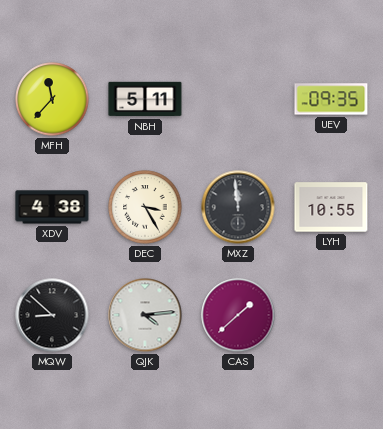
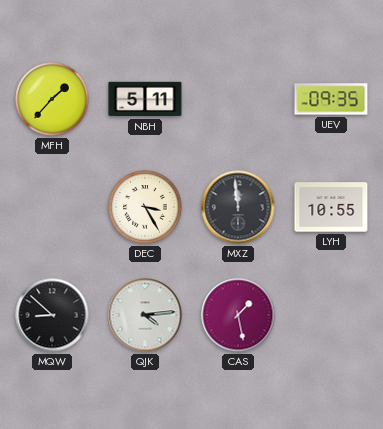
MFH: 11:37 -> 1:37 (52, 99)
XDV: 4:38 -> none (52, 207)
CAS: 1:38 -> 1:28 (238, 315)
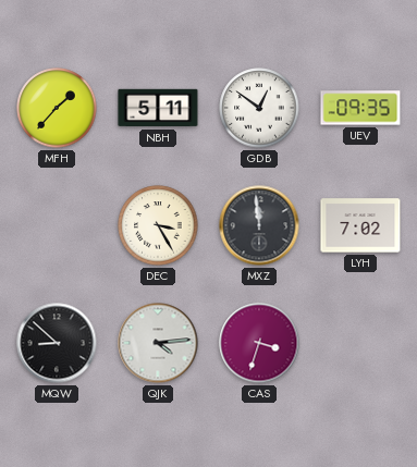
GDB: none -> 12:51 (259, 108)
LYH: 10:55 -> 7:02 (360, 225)
CAS: 1:28 -> 3:33 (259, 343)
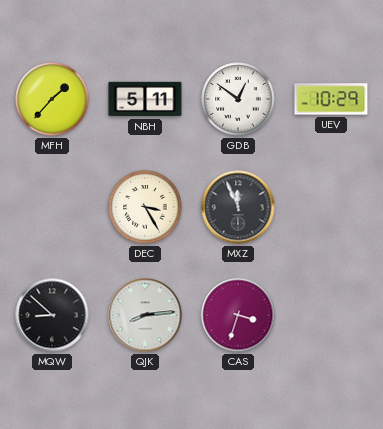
UEV: 09:35 -> 10:29 (331, 99)
MXZ: 11:59 -> 11:56 (238, 207)
LYH: 7:02 -> none (360, 225)
QJK: 4:14 -> 8:14 (145, 315)
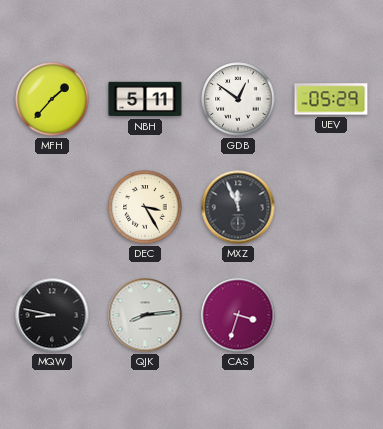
UEV: 10:29 -> 05:29 (331, 99)
MQW: 8:52 -> 8:47 (52, 315)
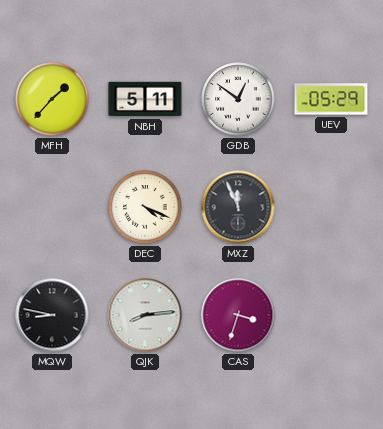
DEC: 3:25 -> 4:19 (145, 207)
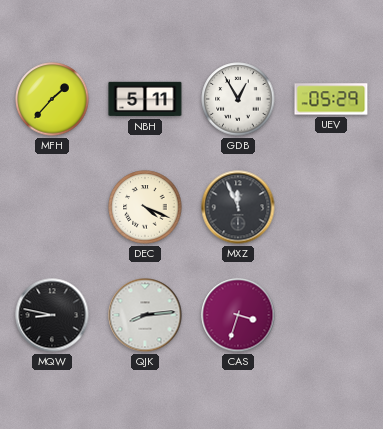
GDB: 12:51 -> 12:55 (238, 99)
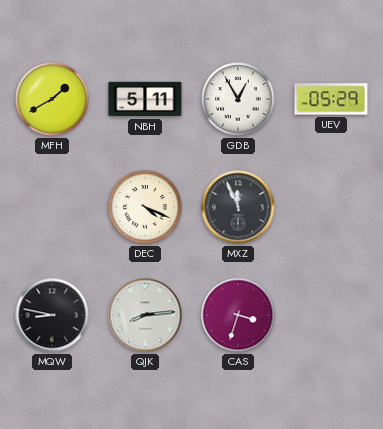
MFH: 1:37 -> 1:40 (52, 99)
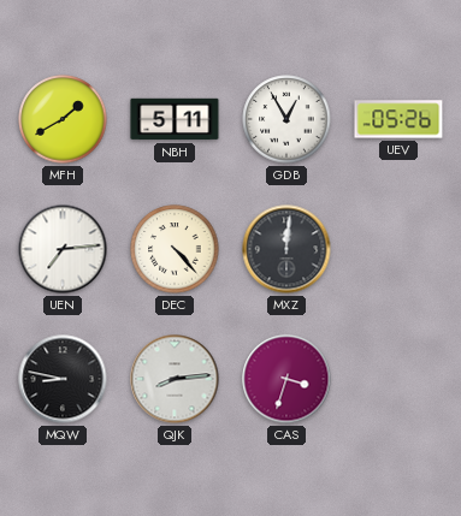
UEV: 05:29 -> 05:26 (398, 119)
UEN: none -> 7:14 (63, 249)
DEC: 4:19 -> 4:23 (175, 249)
MXZ: 11:56 -> 12:01 (286, 249)
